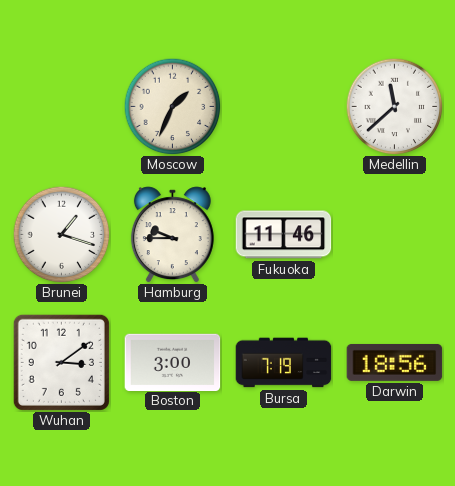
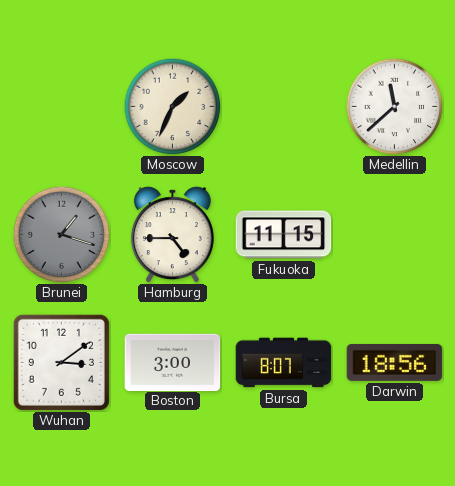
Brunei dial: white -> grey (61, 234)
Hamburg: 9:45 -> 4:45 (172, 235)
Fukuoka: 11:46 -> 11:15 (284, 235)
Bursa: 7:19 -> 8:07 (284, 363)
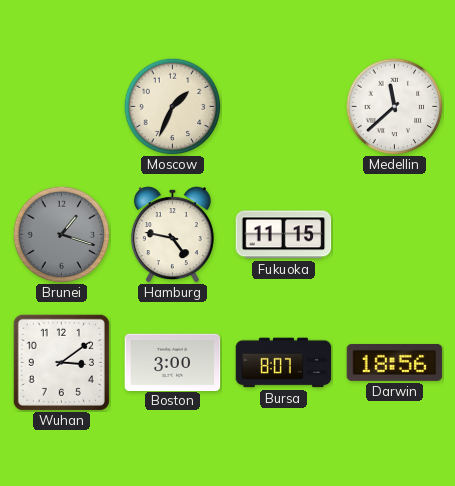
Hamburg: 4:45 -> 4:47 (172, 235)
